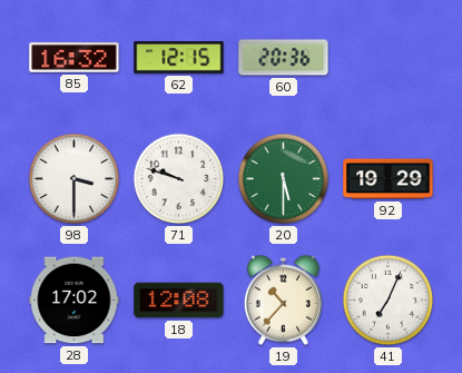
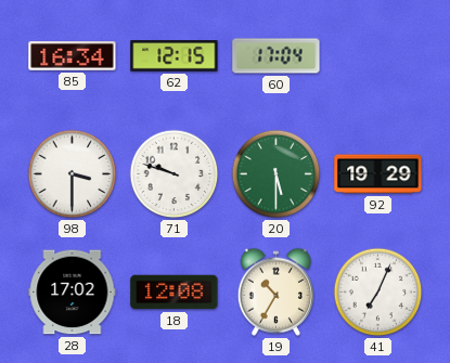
85: 16:32 -> 16:34 (73, 56)
60: 20:36 -> 17:04 (277, 56)
19: 10:37 -> 10:35 (275, 291)
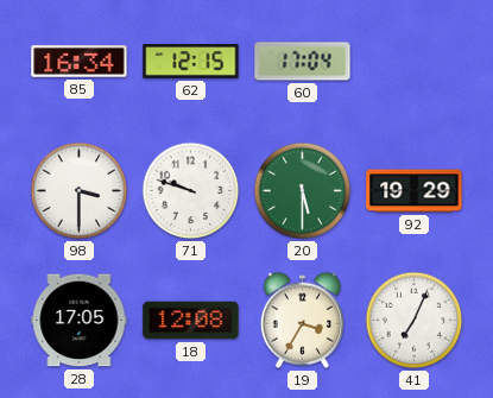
28: 17:02 -> 17:05 (80, 321)
19: 10:35 -> 3:35 (302, 320)
